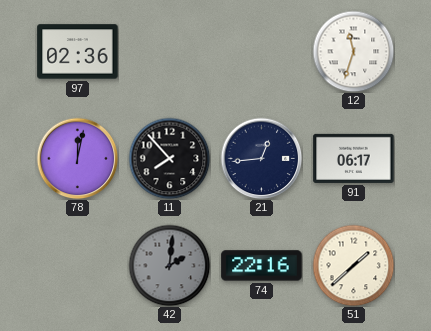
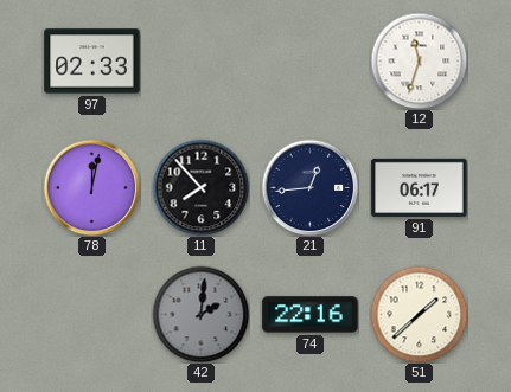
97: 02:36 -> 02:33 (92, 62)
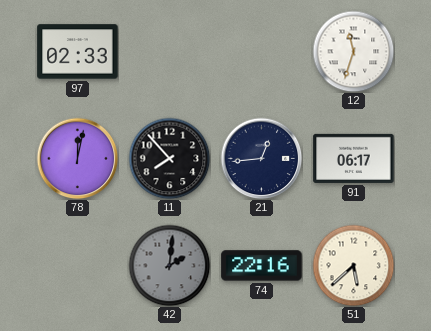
51: 1:38 -> 5:38 (353, 265)
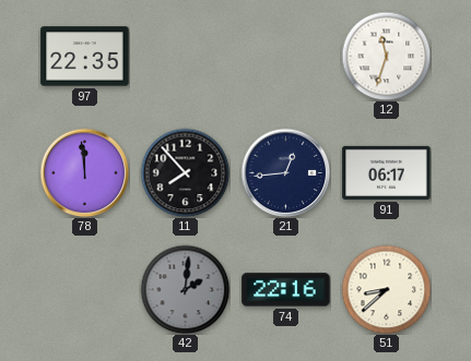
97: 02:33 -> 22:35 (85, 57)
78: 12:02 -> 11:59 (84, 172)
51: 5:38 -> 8:38 (386, 289)
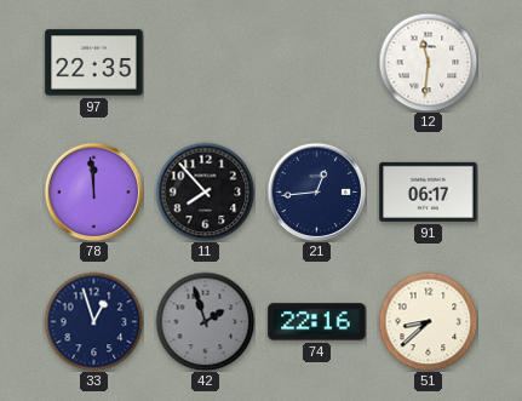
12: 11:33 -> 11:31 (428, 62)
33: none -> 12:57 (93, 321)
42: 2:01 -> 1:57 (205, 321)
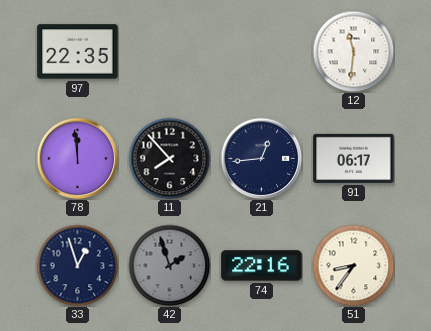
51: 8:38 -> 8:36 (353, 265)
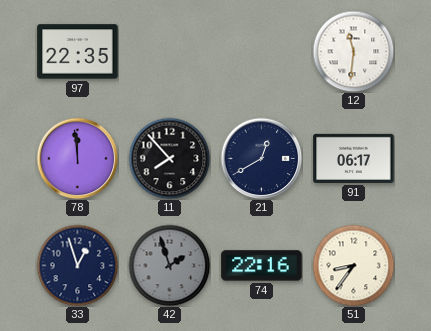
21: 12:44 -> 12:40 (261, 158)
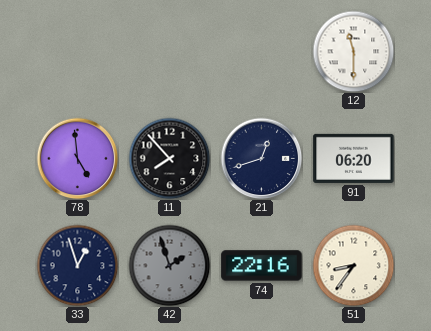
97: 22:35 -> none (78, 52)
12: 11:31 -> 11:30 (353, 51)
78: 11:59 -> 4:59 (77, 158)
21: 12:40 -> 12:42 (261, 158)
91: 06:17 -> 06:20 (354, 158)
